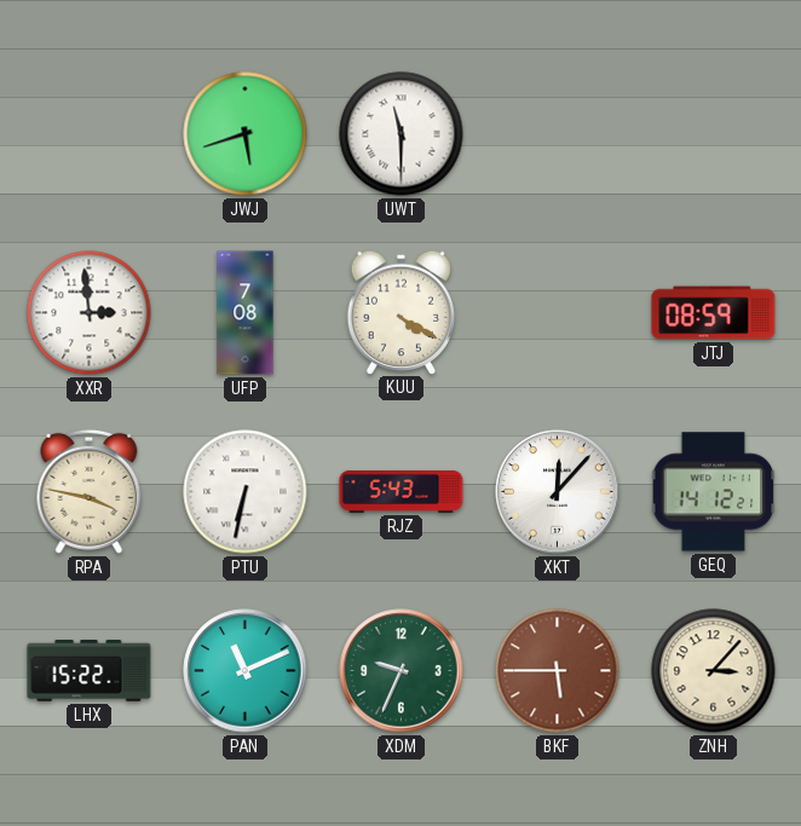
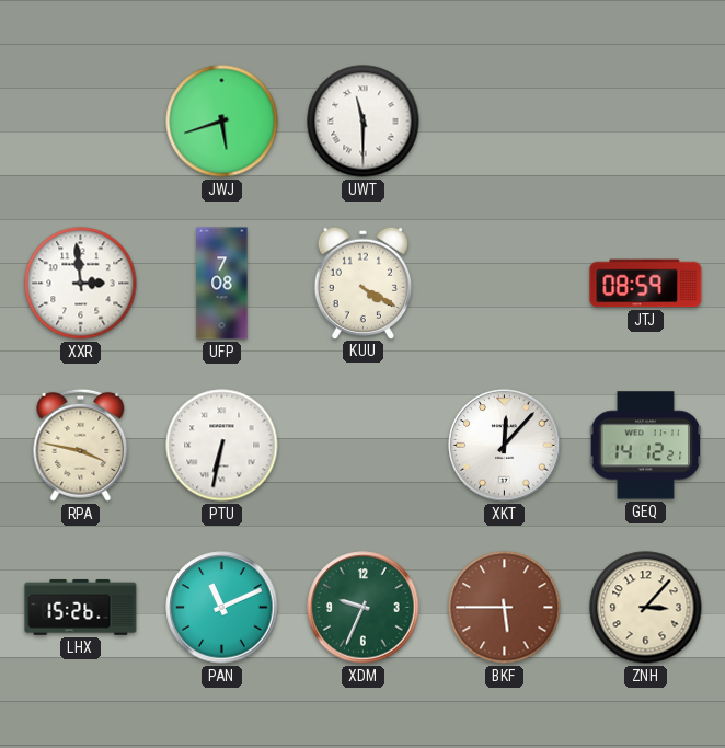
RJZ: 5:43 -> none (402, 491)
LHX: 15:22 -> 15:26 (81, 607)
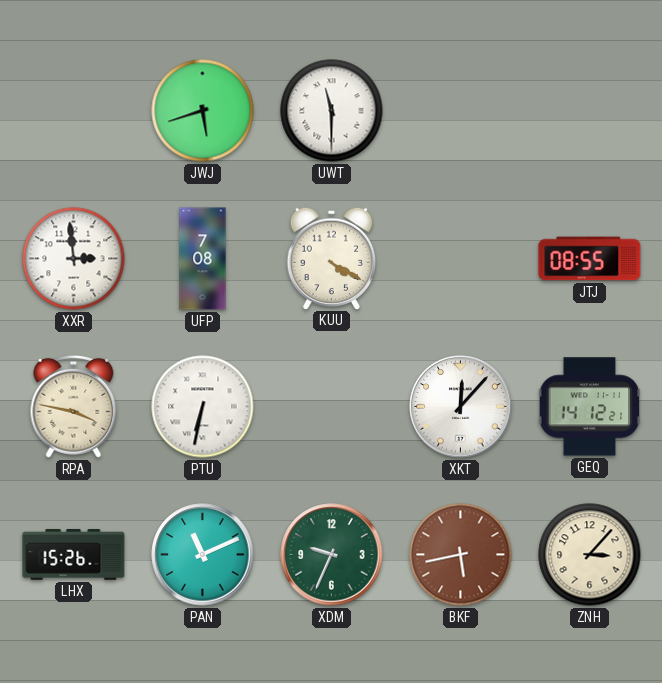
JTJ: 08:59 -> 08:55 (590, 259)
BKF: 5:45 -> 5:43 (461, 555)
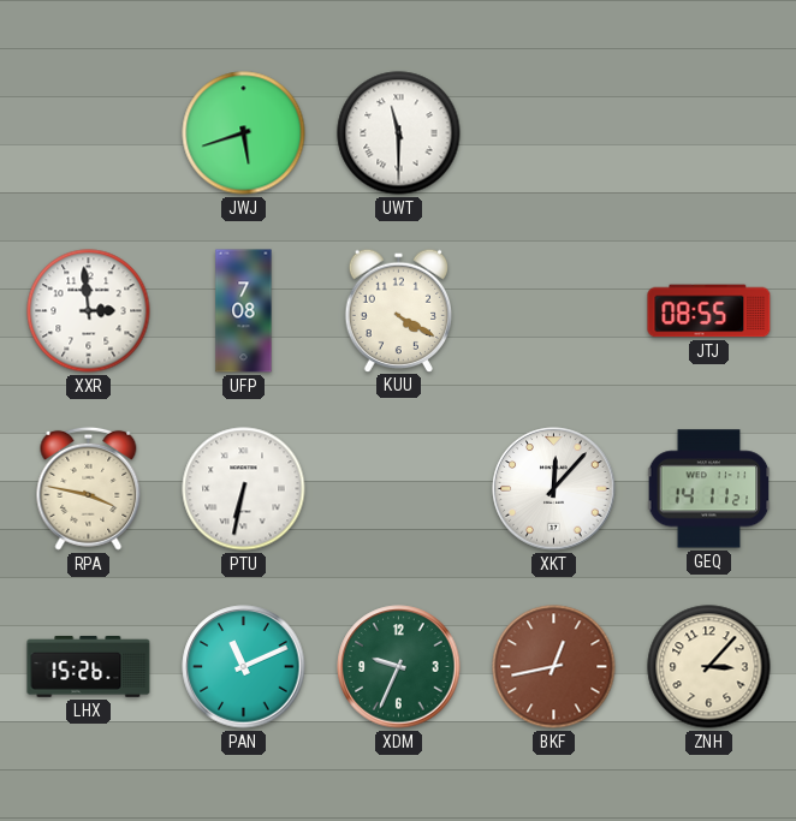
GEQ: 14:12 -> 14:11 (709, 489)
BKF: 5:43 -> 12:43 (554, 667)
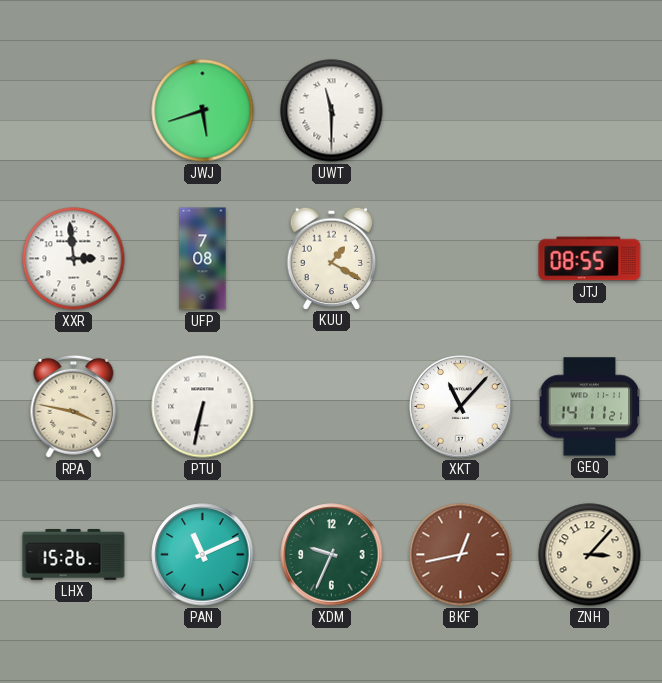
KUU: 4:20 -> 1:20 (332, 258)
XKT: 12:07 -> 11:07 (461, 407)
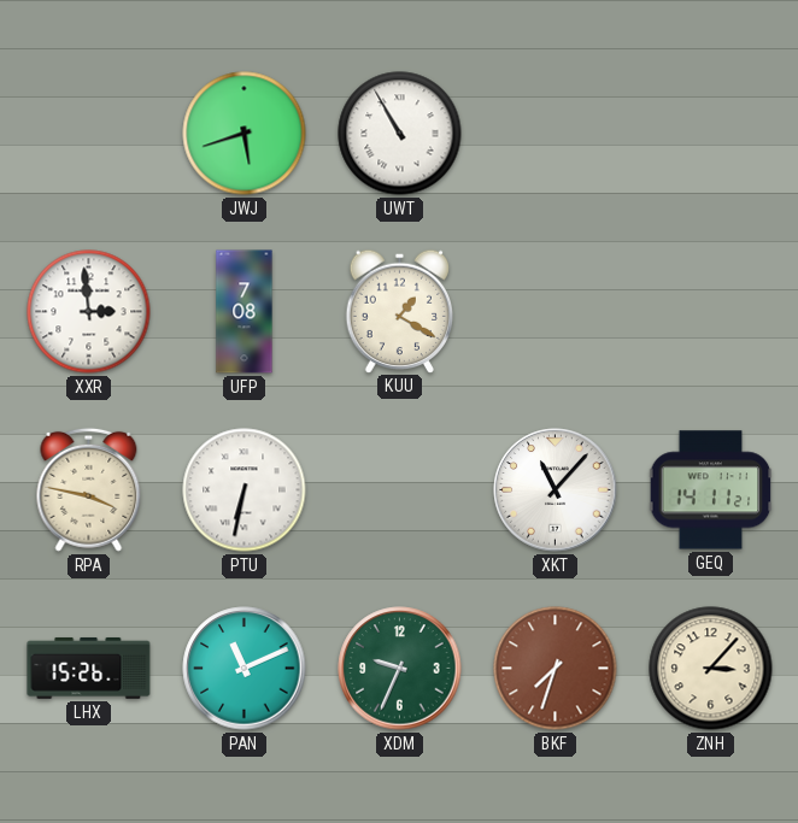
UWT: 11:30 -> 10:55 (400, 134)
JTJ: 08:55 -> none (590, 259)
BKF: 12:43 -> 7:33 (556, 669)
